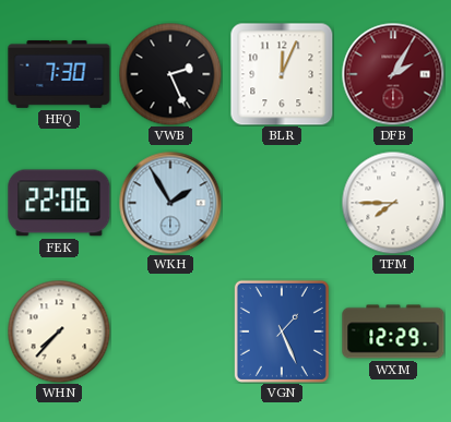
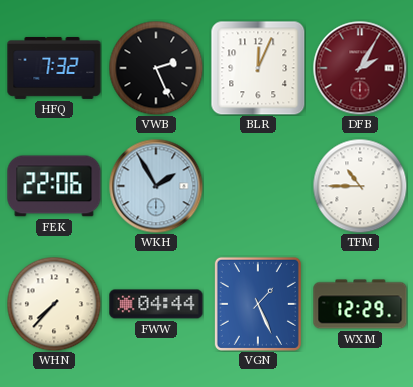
HFQ: 7:30 -> 7:32 (54, 68)
TFM: 7:45 -> 10:45 (360, 186)
FWW: none -> 04:44 (156, 304)
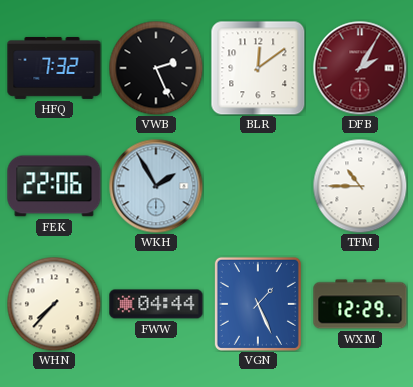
BLR: 12:04 -> 12:09 (258, 68)
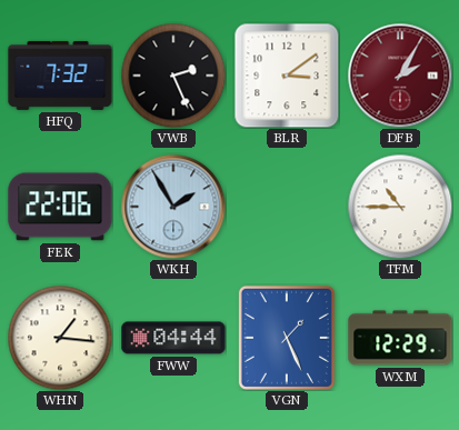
BLR: 12:09 -> 3:09 (287, 76)
WHN: 7:37 -> 1:16 (60, 338)
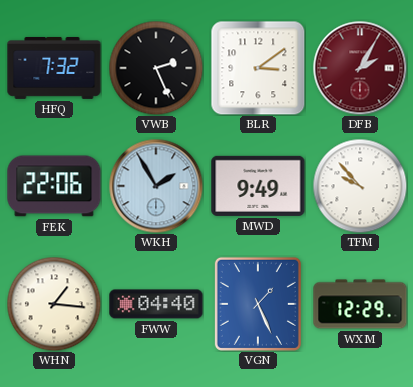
MWD: none -> 9:49 (258, 186)
TFM: 10:45 -> 9:53 (360, 186)
FWW: 04:44 -> 04:40 (156, 304)
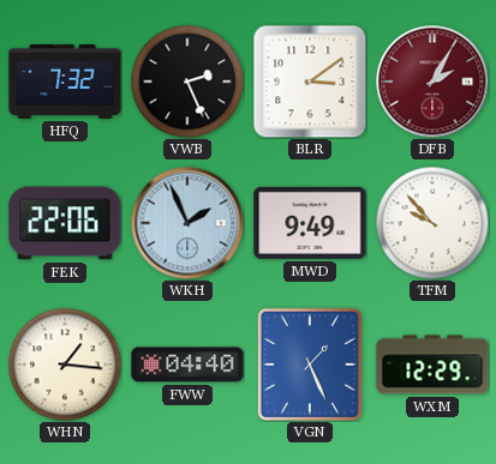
WKH: 1:55 -> 1:56 (187, 223)
